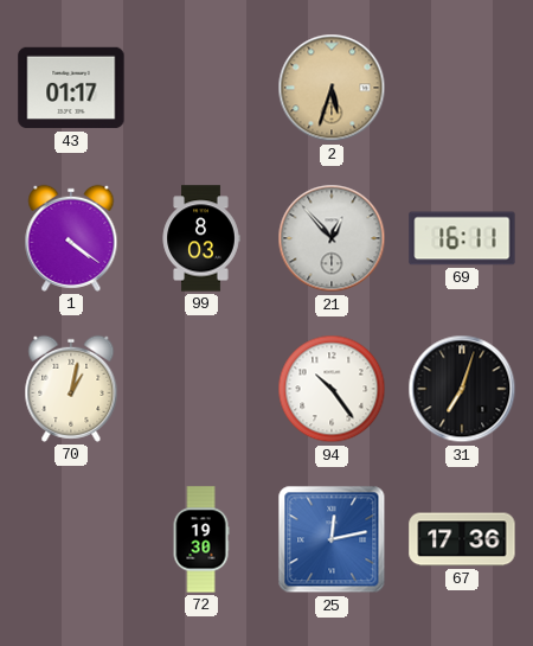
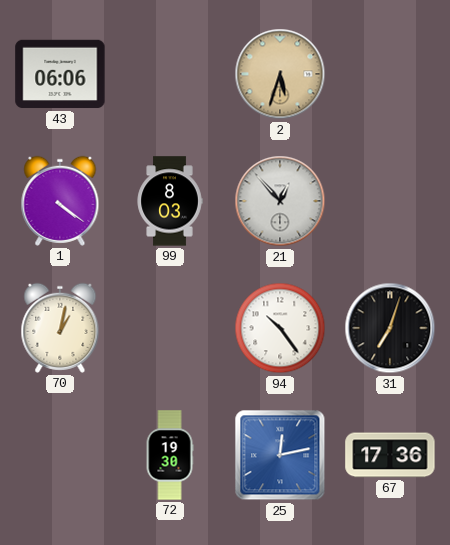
43: 01:17 -> 06:06 (60, 74)
69: 16:11 -> none (462, 238)
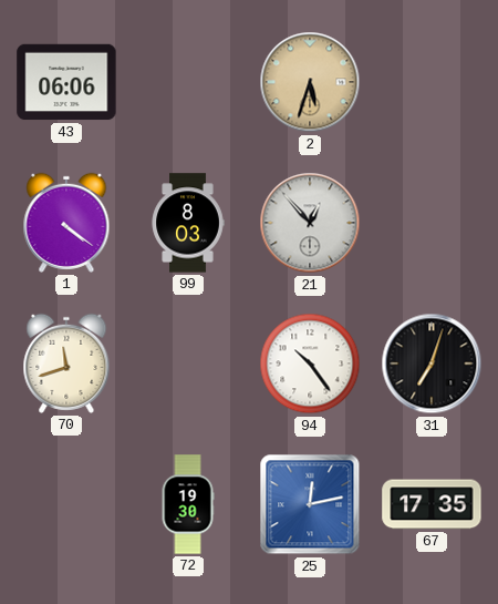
70: 1:02 -> 11:42 (66, 364)
67: 17:36 -> 17:35 (432, 504)
